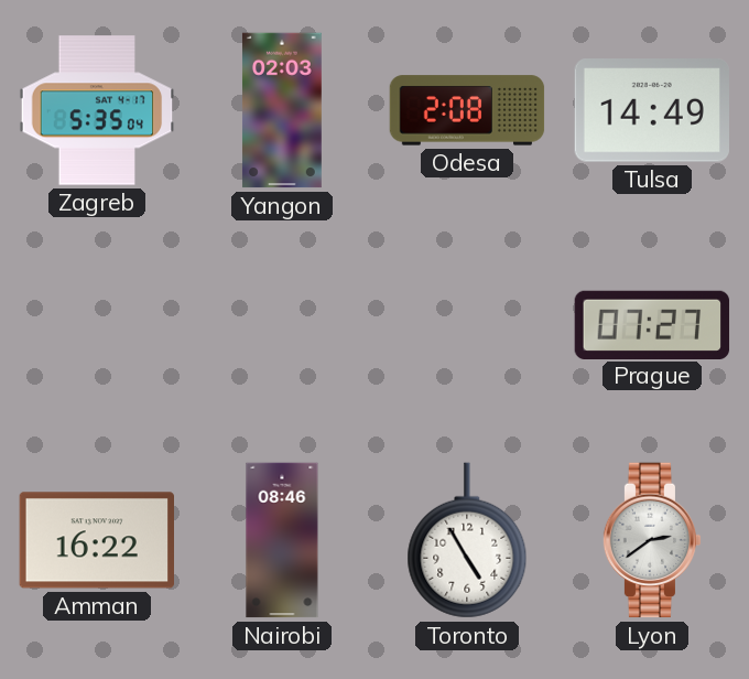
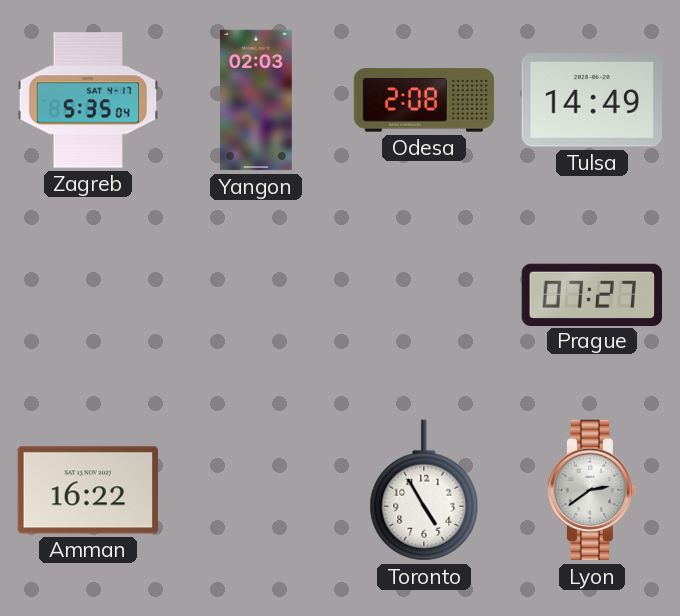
Nairobi: 08:46 -> none (282, 540)
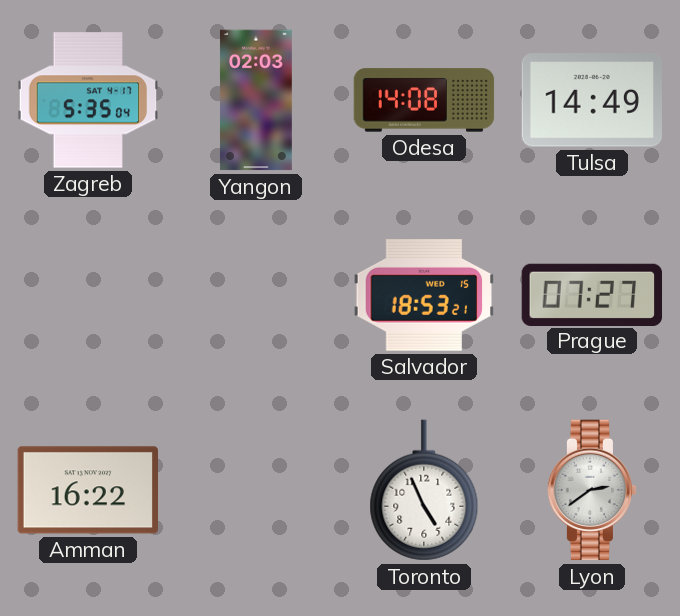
Odesa: 2:08 -> 14:08 (424, 100)
Salvador: none -> 18:53 (423, 296)
Toronto: 4:55 -> 4:56 (424, 490)
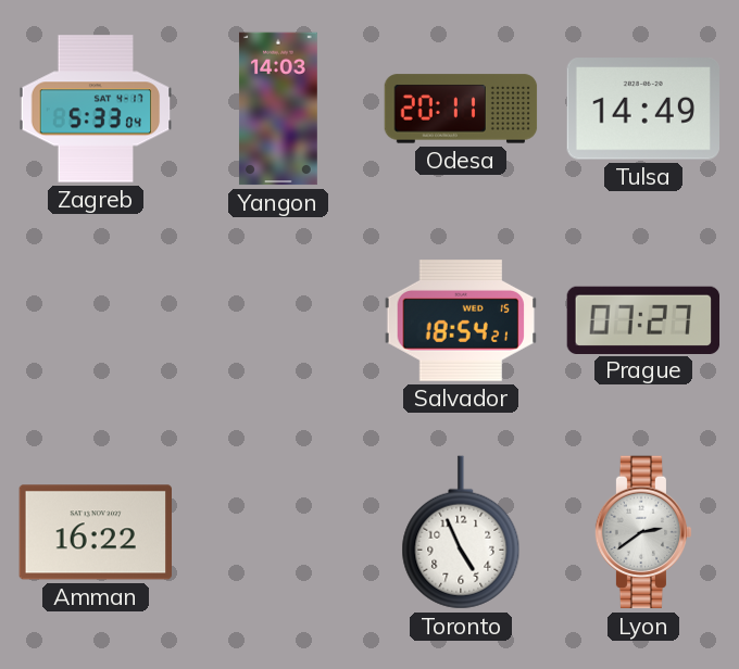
Zagreb: 5:35 -> 5:33 (96, 109)
Yangon: 02:03 -> 14:03 (278, 109)
Odesa: 14:08 -> 20:11 (461, 109)
Salvador: 18:53 -> 18:54 (460, 321)
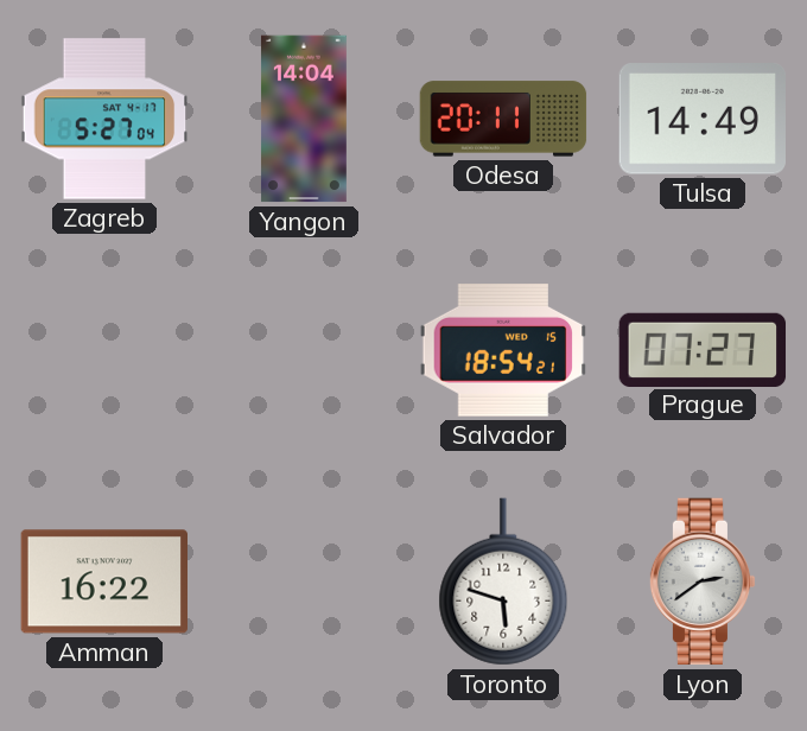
Zagreb: 5:33 -> 5:27 (104, 119)
Yangon: 14:03 -> 14:04 (304, 119)
Toronto: 4:56 -> 5:48 (503, 581)
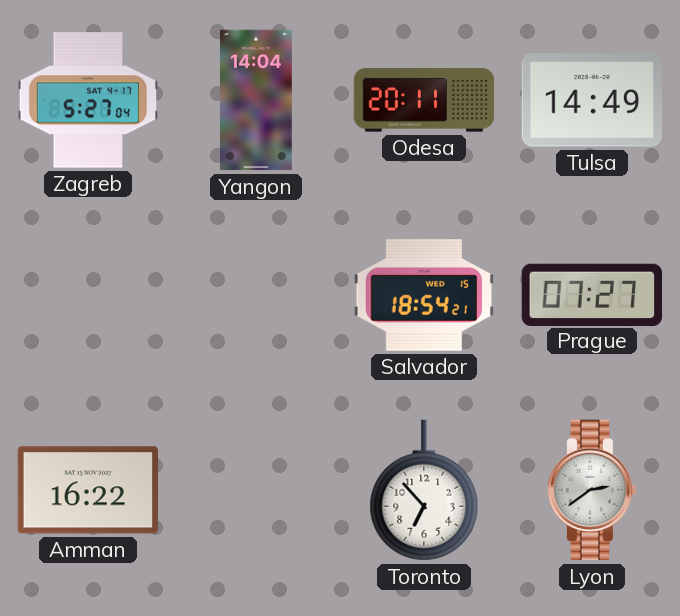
Toronto: 5:48 -> 6:53 (424, 490)
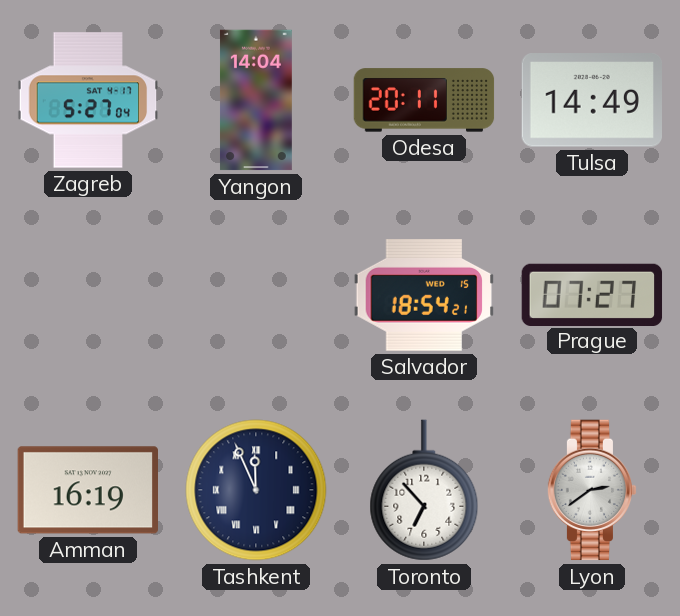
Amman: 16:22 -> 16:19 (87, 490)
Tashkent: none -> 11:56 (256, 490)
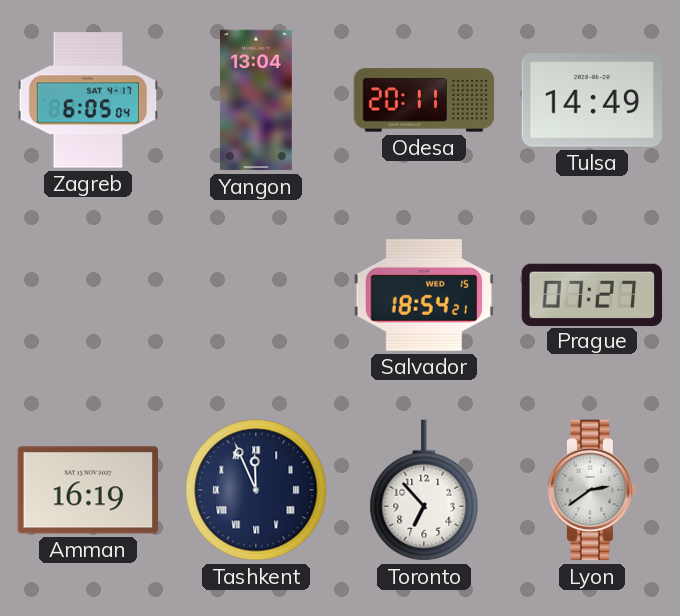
Zagreb: 5:27 -> 6:05 (88, 100)
Yangon: 14:04 -> 13:04 (256, 100)
